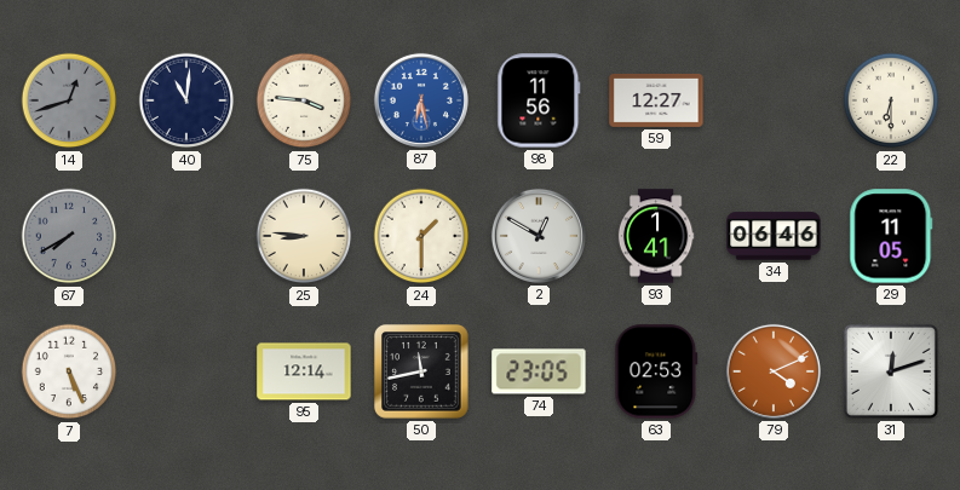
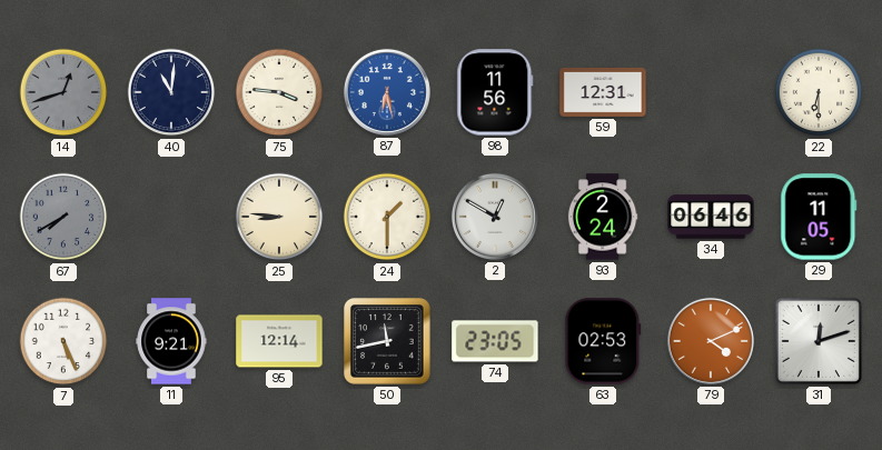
59: 12:27 -> 12:31 (603, 92)
93: 1:41 -> 2:24 (603, 217)
11: none -> 9:21 (171, 341)
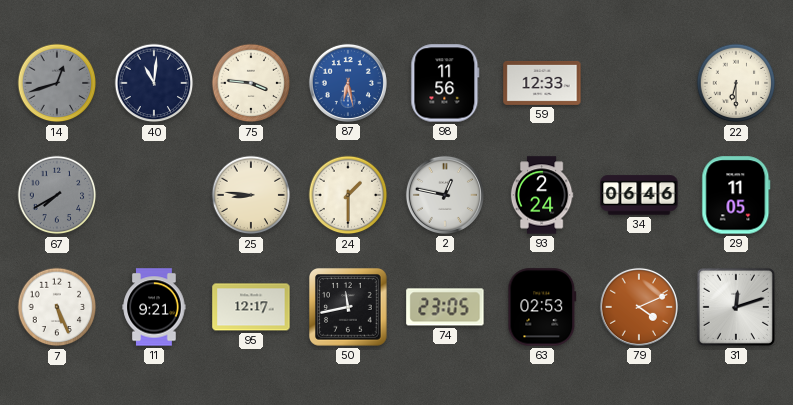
59: 12:31 -> 12:33 (542, 83)
2: 12:50 -> 12:47 (445, 195)
95: 12:14 -> 12:17 (251, 307)
